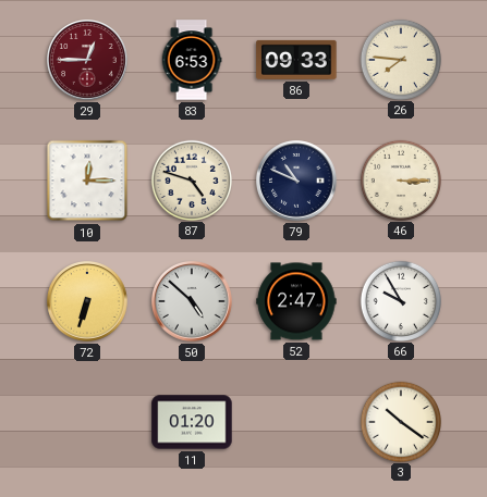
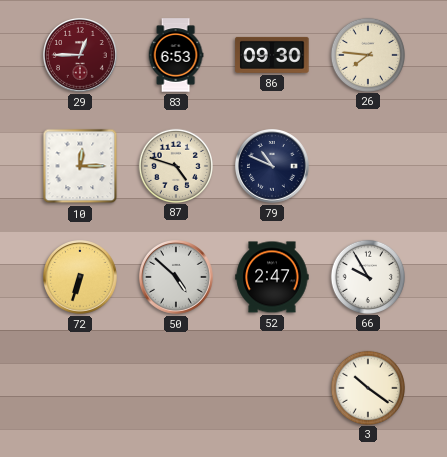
86: 09:33 -> 09:30 (272, 55)
46: 3:15 -> none (400, 179)
11: 01:20 -> none (192, 422)
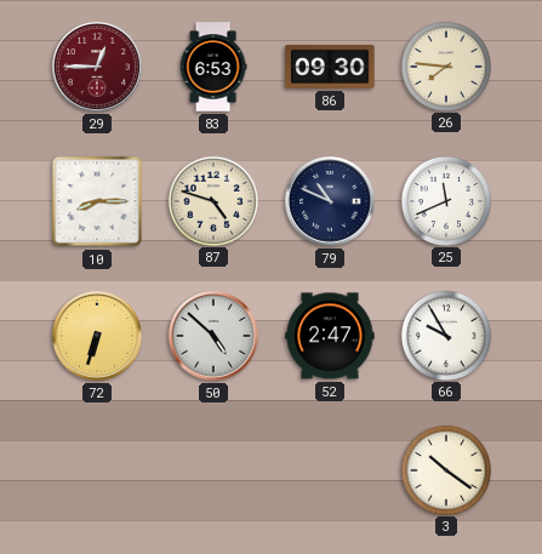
10: 12:15 -> 8:15 (97, 201)
25: none -> 11:41 (445, 200)
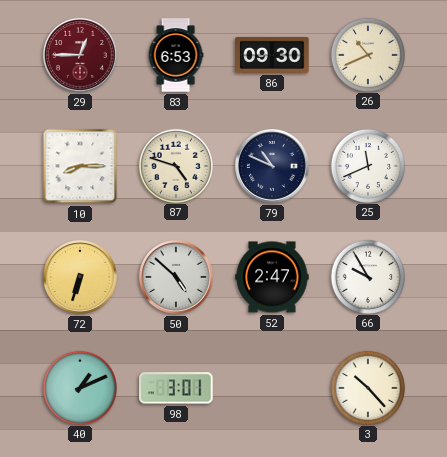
26: 7:46 -> 10:41 (367, 54)
40: none -> 1:11 (79, 387)
98: none -> 3:01 (176, 388)
3: 10:21 -> 10:23 (367, 387)
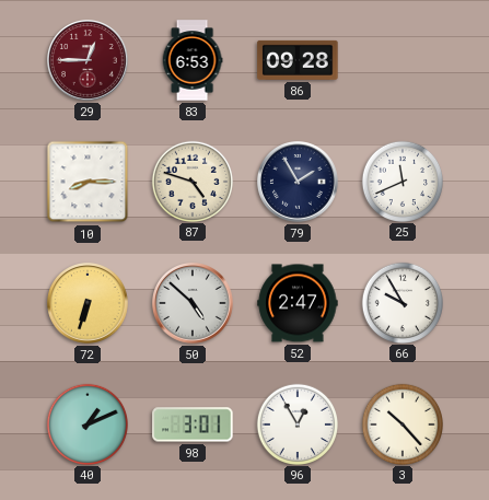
86: 09:30 -> 09:28 (298, 60)
26: 10:41 -> none (367, 54)
79: 10:49 -> 1:55 (299, 183)
96: none -> 12:55 (296, 423)
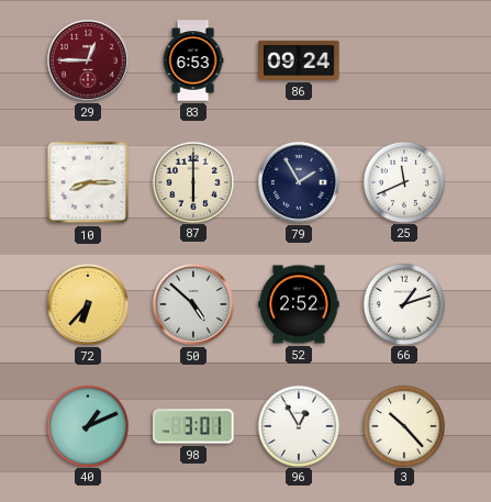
86: 09:28 -> 09:24 (299, 60)
87: 4:48 -> 6:00 (192, 181)
72: 6:33 -> 6:37 (89, 305)
52: 2:47 -> 2:52 (299, 304)
66: 9:55 -> 1:12 (403, 303)
